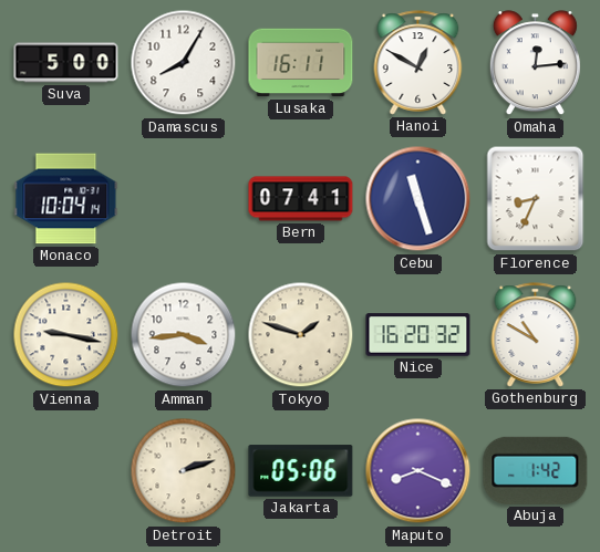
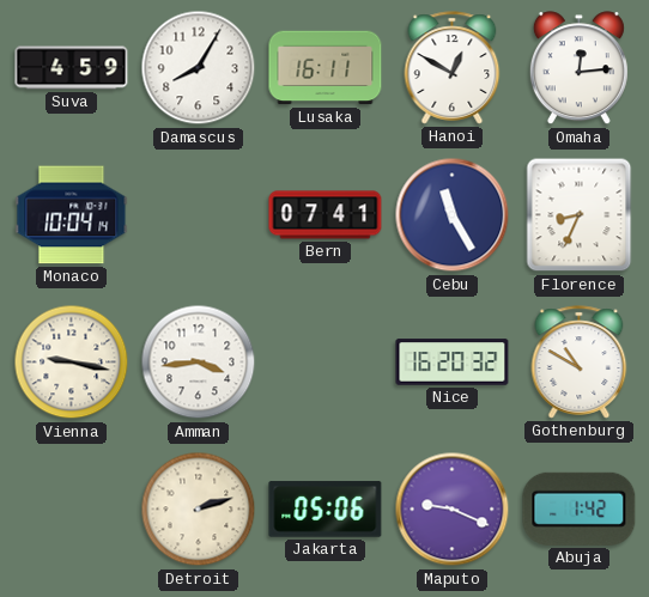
Suva: 5:00 -> 4:59 (72, 68)
Cebu: 11:27 -> 11:25 (453, 215)
Tokyo: 1:48 -> none (301, 335)
Maputo: 8:19 -> 9:19 (453, 510)
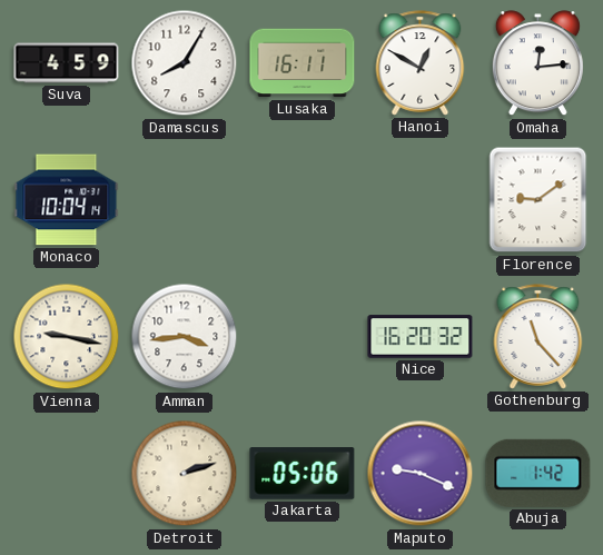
Bern: 07:41 -> none (326, 215)
Cebu: 11:25 -> none (453, 215)
Florence: 8:34 -> 9:09 (538, 200)
Gothenburg: 10:50 -> 11:23 (538, 337)
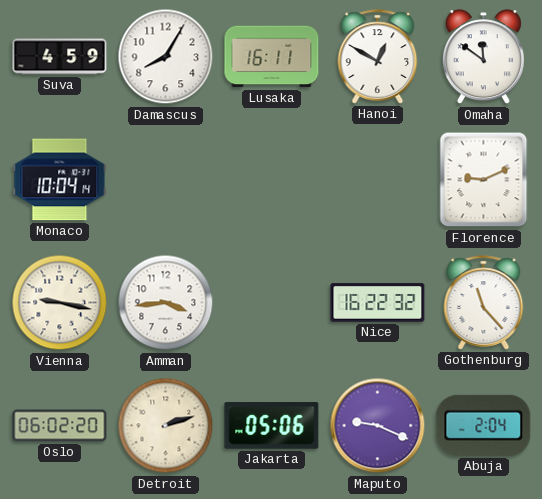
Omaha: 12:14 -> 11:51 (483, 57)
Florence: 9:09 -> 9:11 (484, 180)
Nice: 16:20 -> 16:22 (378, 303)
Oslo: none -> 06:02 (60, 426)
Abuja: 1:42 -> 2:04 (484, 425)
